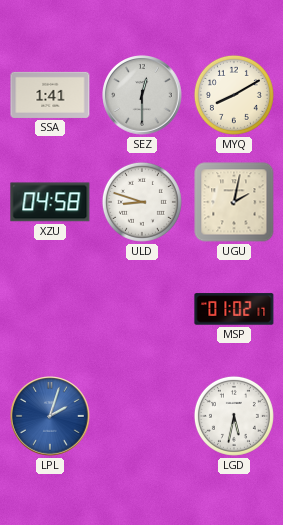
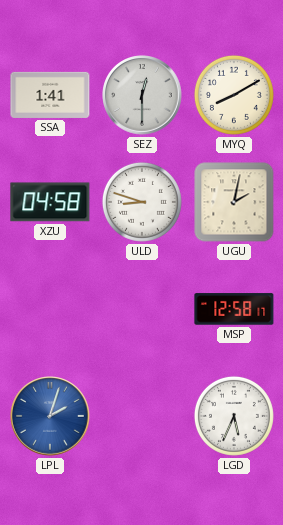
MSP: 01:02 -> 12:58 (234, 309)
LGD: 5:32 -> 5:34 (234, 416)
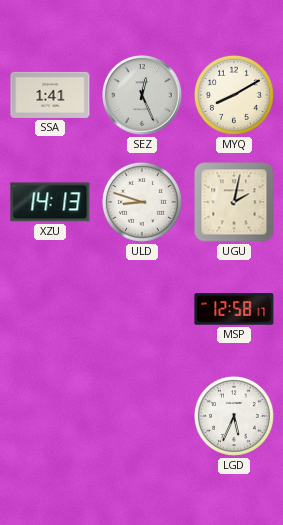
SEZ: 12:30 -> 12:26 (142, 95)
XZU: 04:58 -> 14:13 (50, 202)
LPL: 2:03 -> none (50, 416)
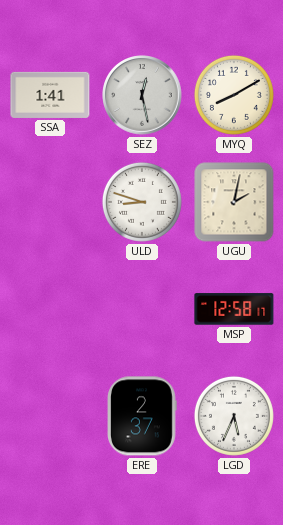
SEZ: 12:26 -> 12:28 (142, 95)
XZU: 14:13 -> none (50, 202)
ERE: none -> 2:37 (142, 416)
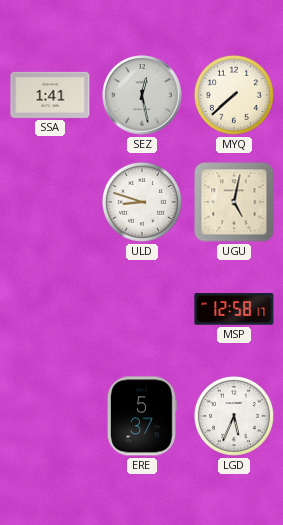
MYQ: 8:10 -> 7:38 (234, 95)
UGU: 2:02 -> 5:02 (234, 202)
ERE: 2:37 -> 5:37 (142, 416)
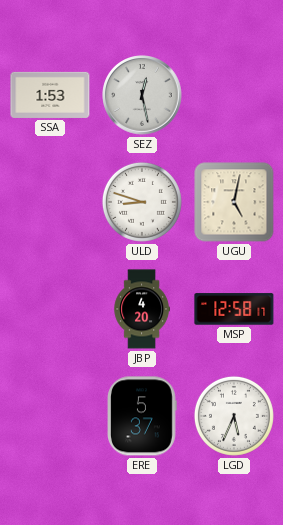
SSA: 1:41 -> 1:53 (50, 95)
MYQ: 7:38 -> none (234, 95)
JBP: none -> 4:20 (141, 309)
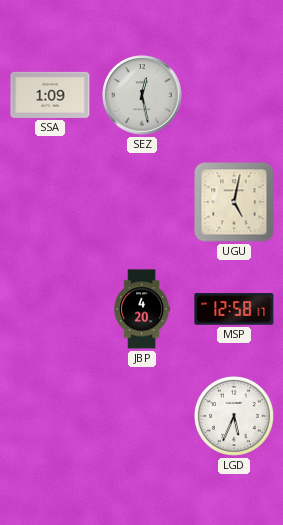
SSA: 1:53 -> 1:09 (50, 95)
ULD: 8:48 -> none (142, 202)
ERE: 5:37 -> none (142, 416)
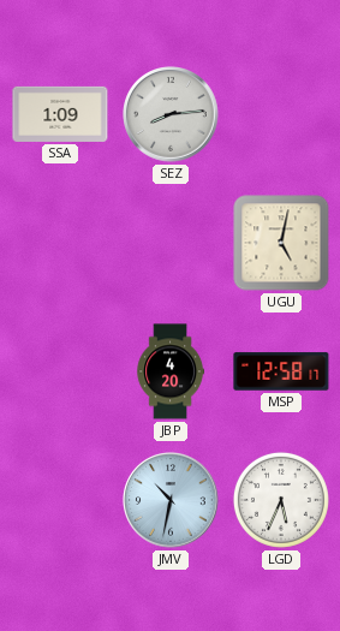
SEZ: 12:28 -> 8:14 (171, 114)
JMV: none -> 10:32 (171, 500)
